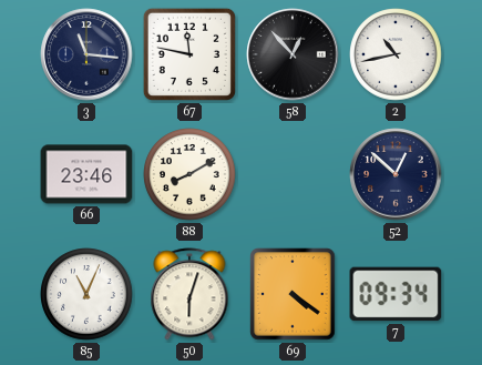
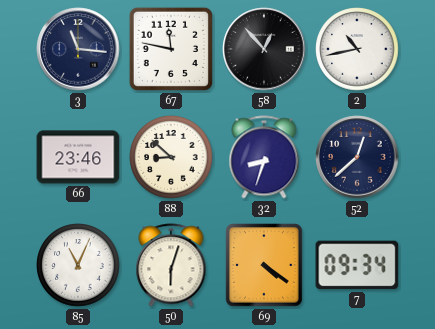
88: 8:10 -> 8:52 (171, 157)
32: none -> 8:33 (264, 157)
52: 12:52 -> 12:38 (357, 157)
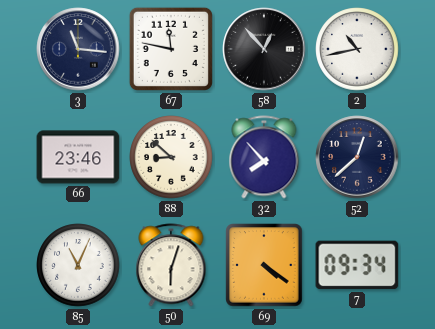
32: 8:33 -> 7:53 (264, 157)
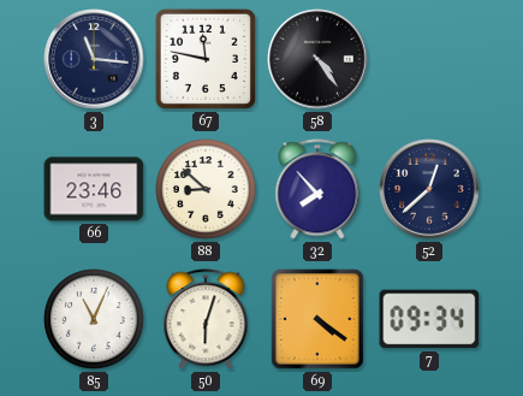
58: 12:53 -> 4:24 (317, 59)
2: 10:43 -> none (357, 49)
